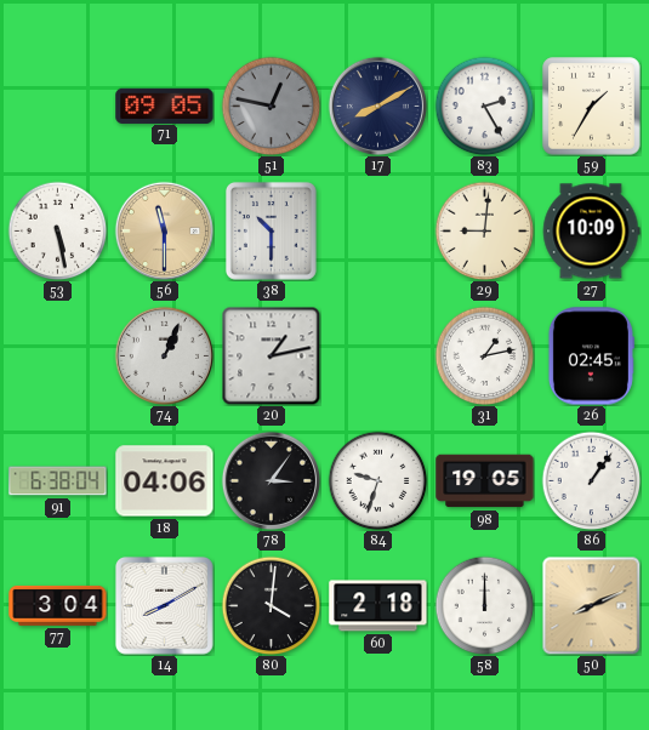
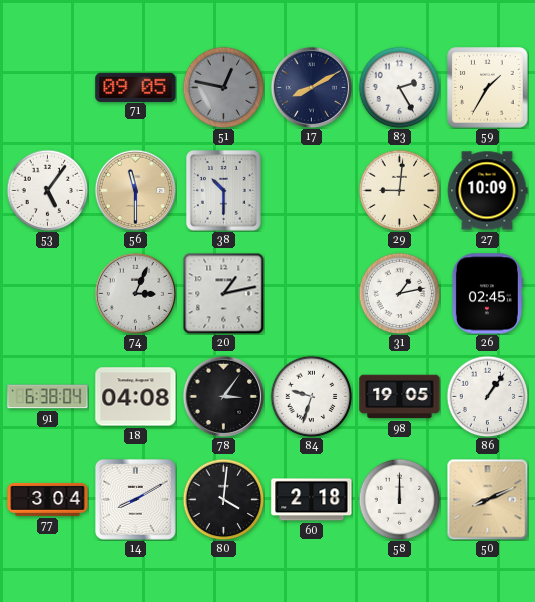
53: 5:28 -> 5:06 (47, 190)
74: 1:04 -> 3:04 (135, 293)
18: 04:06 -> 04:08 (136, 397)
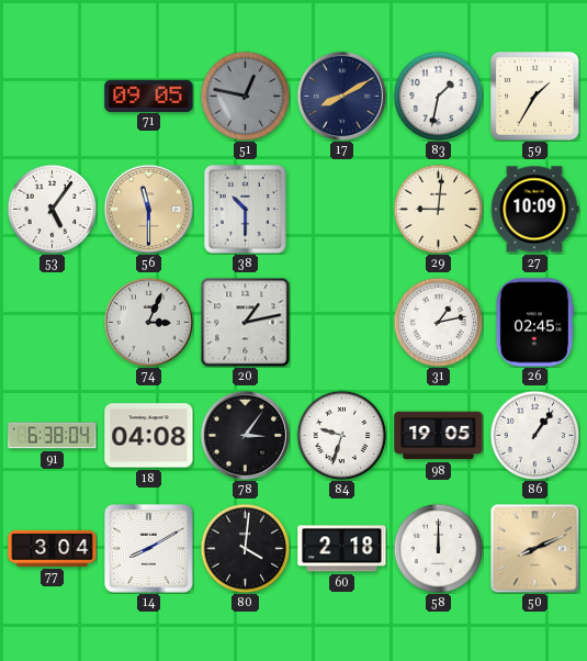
83: 2:25 -> 1:32 (438, 96)
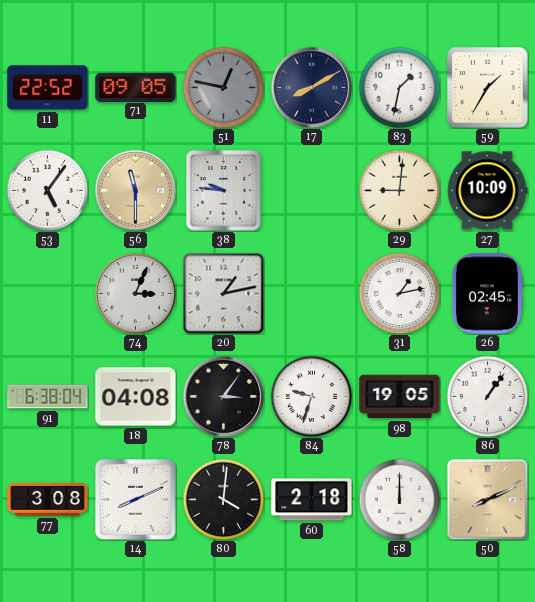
11: none -> 22:52 (48, 88)
38: 10:30 -> 9:46 (223, 190)
77: 3:04 -> 3:08 (48, 499)
14: 8:10 -> 8:11 (135, 499)
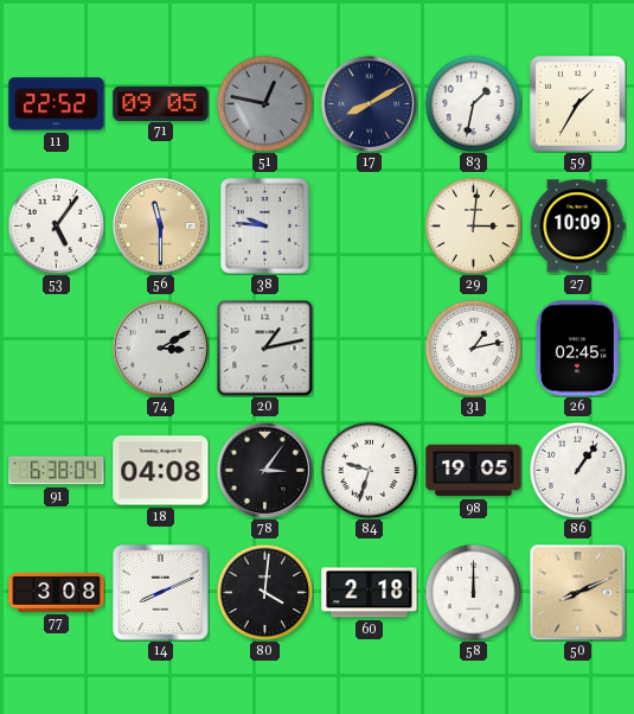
29: 9:01 -> 3:01 (473, 225)
74: 3:04 -> 3:10 (160, 348)
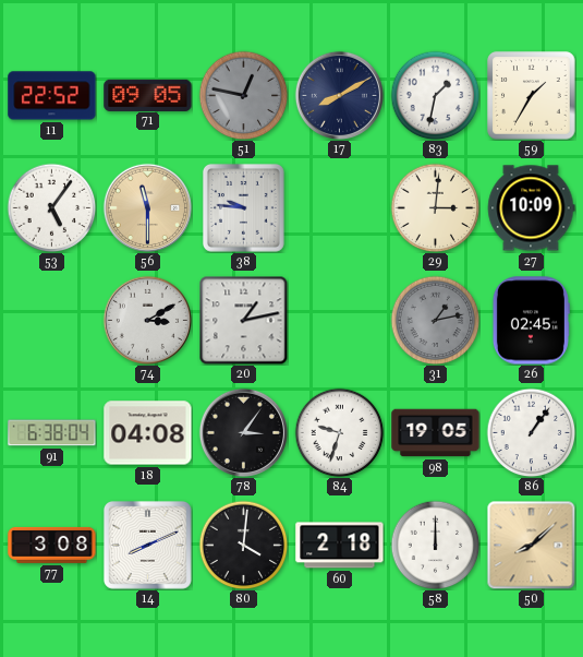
31 dial: white -> grey (435, 320)
50: 8:11 -> 8:08 (531, 545)
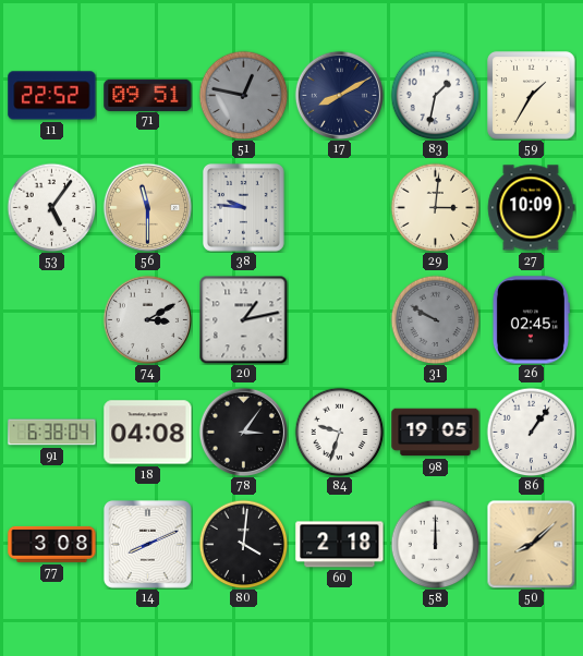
71: 09:05 -> 09:51 (148, 95)
31: 1:13 -> 9:50 (435, 319)
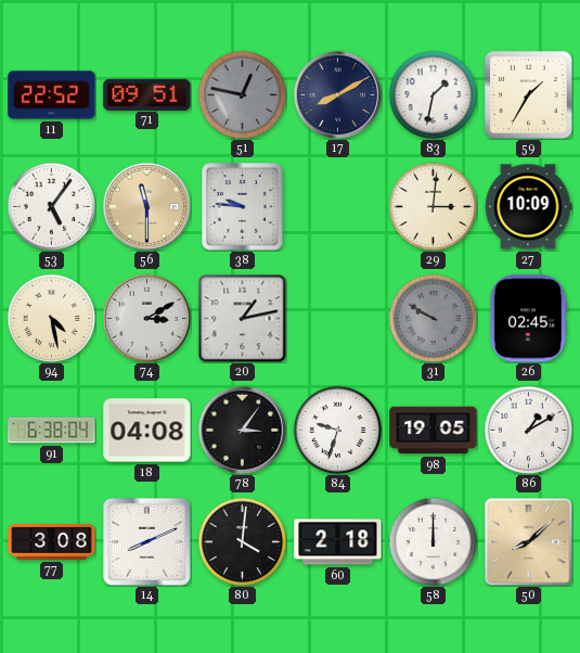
94: none -> 4:28 (51, 318)
86: 1:06 -> 1:10 (528, 430)
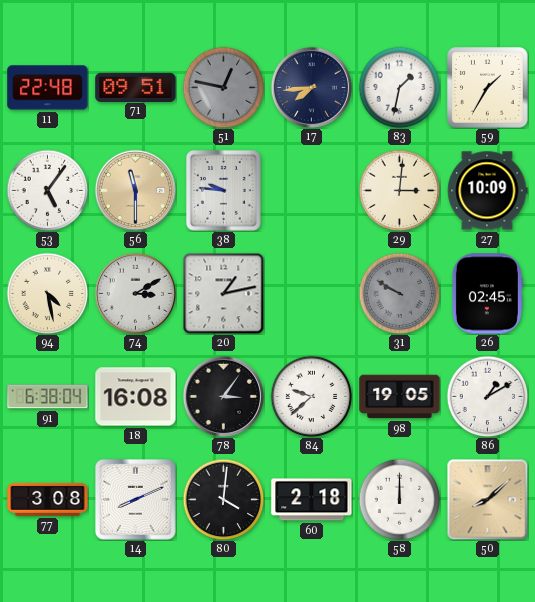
11: 22:52 -> 22:48 (48, 88)
17: 8:10 -> 7:44 (311, 87)
18: 04:08 -> 16:08 (136, 397)
84: 9:33 -> 9:38 (311, 396)
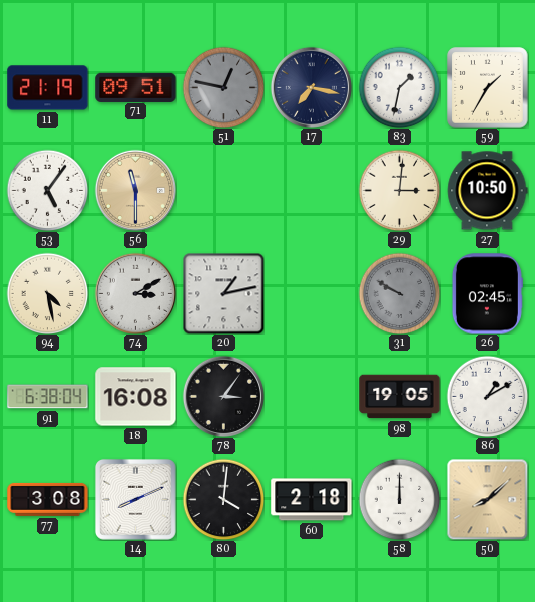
11: 22:48 -> 21:19 (48, 88)
17: 7:44 -> 7:17 (311, 87)
38: 9:46 -> none (223, 190)
27: 10:09 -> 10:50 (487, 191)
84: 9:38 -> none (311, 396)
